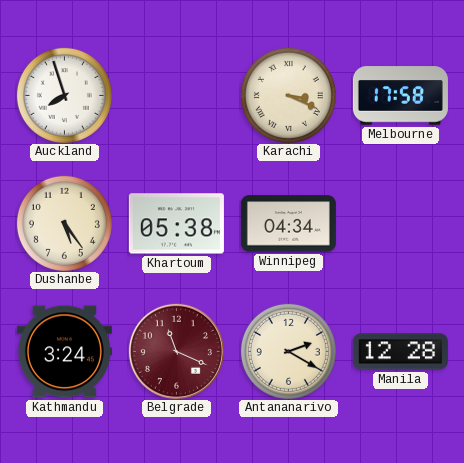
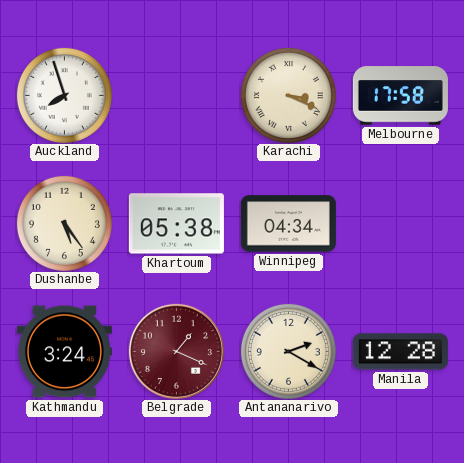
Belgrade: 11:19 -> 1:19 (176, 351)
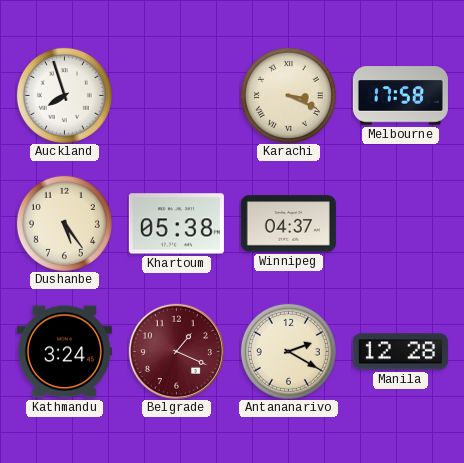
Winnipeg: 04:34 -> 04:37 (288, 224)
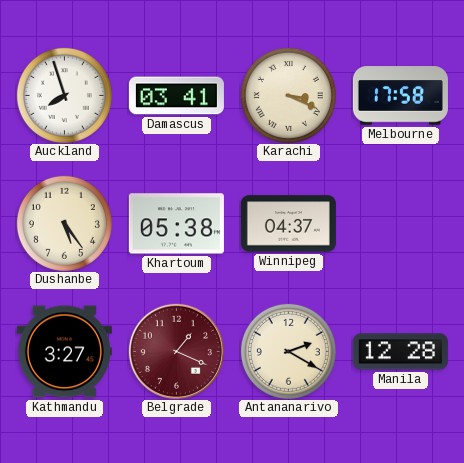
Damascus: none -> 03:41 (176, 96)
Kathmandu: 3:24 -> 3:27 (64, 352)
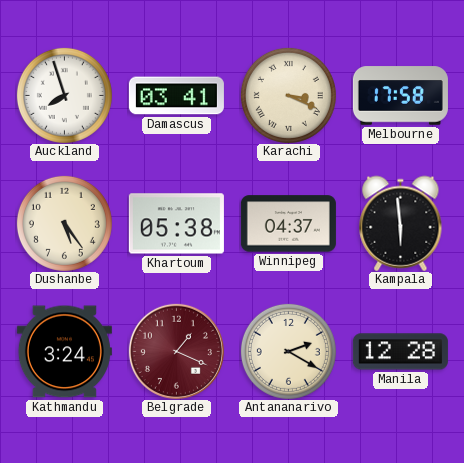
Kampala: none -> 5:59 (401, 223)
Kathmandu: 3:27 -> 3:24 (64, 352)
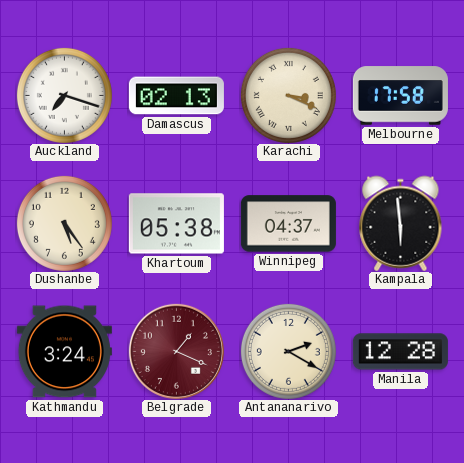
Auckland: 7:57 -> 7:18 (64, 95)
Damascus: 03:41 -> 02:13 (176, 96)
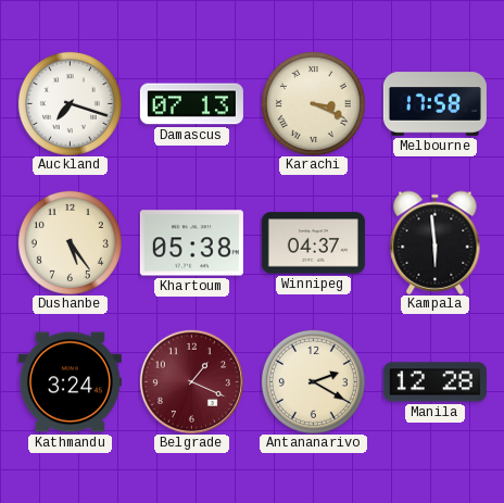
Damascus: 02:13 -> 07:13 (191, 104)
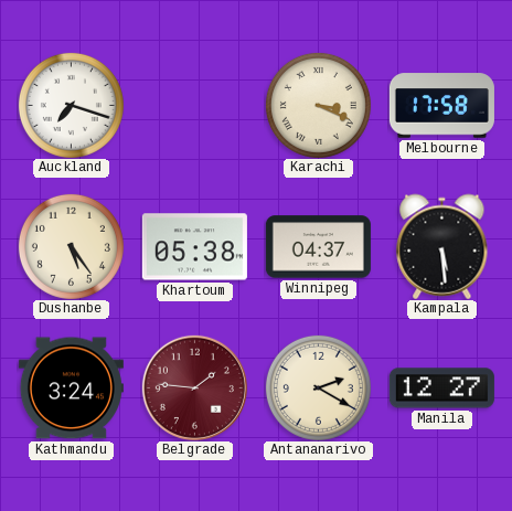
Damascus: 07:13 -> none (191, 104)
Kampala: 5:59 -> 5:29 (442, 246)
Belgrade: 1:19 -> 1:46 (194, 387)
Manila: 12:28 -> 12:27 (441, 388)
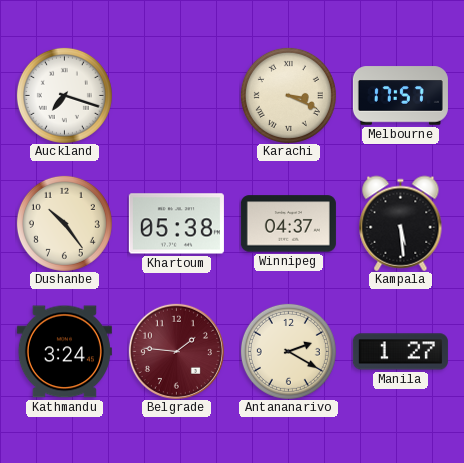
Melbourne: 17:58 -> 17:57 (400, 96)
Dushanbe: 5:24 -> 10:24 (64, 223)
Manila: 12:27 -> 1:27 (400, 352)
